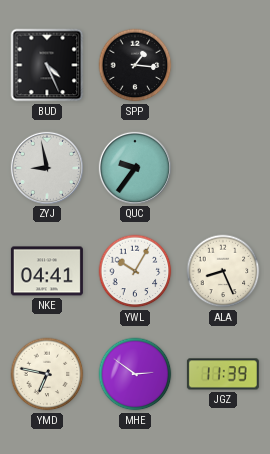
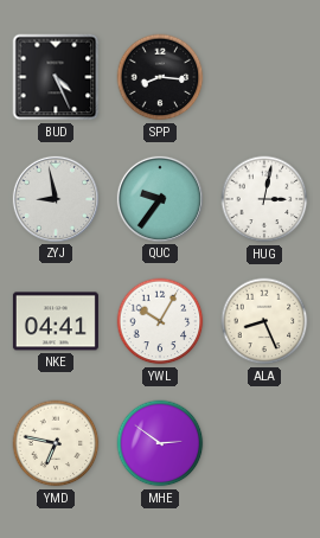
SPP: 1:16 -> 8:16 (160, 77)
HUG: none -> 3:02 (264, 199)
JGZ: 11:39 -> none (223, 374)
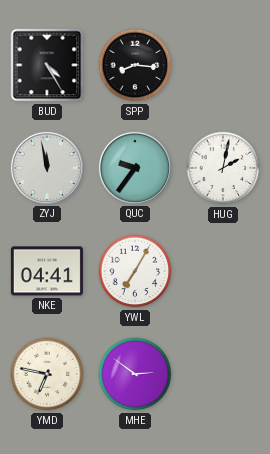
BUD: 4:26 -> 4:25 (47, 65)
ZYJ: 8:58 -> 11:58 (47, 168)
HUG: 3:02 -> 2:02 (223, 168)
YWL: 10:05 -> 7:05 (135, 271)
ALA: 8:26 -> none (264, 321)
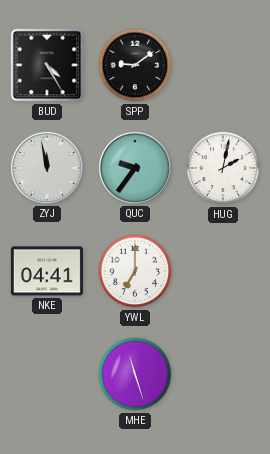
SPP: 8:16 -> 9:09 (135, 65)
YWL: 7:05 -> 7:00 (135, 271)
YMD: 6:47 -> none (47, 374)
MHE: 2:51 -> 11:27 (135, 374)
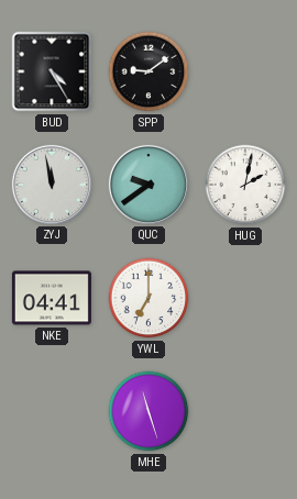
QUC: 9:36 -> 9:39 (148, 185)
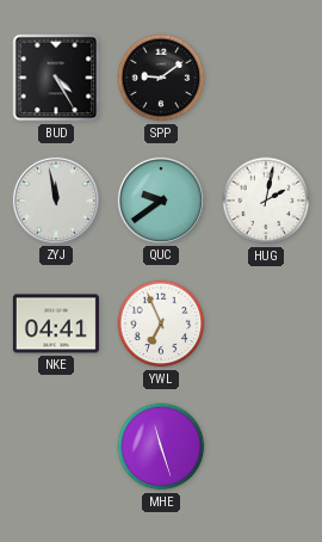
YWL: 7:00 -> 6:56 (161, 324)
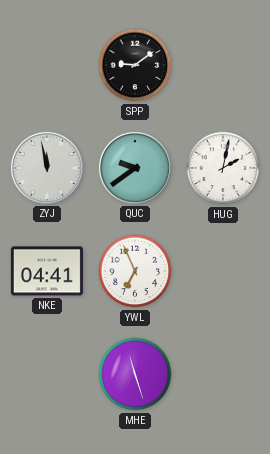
BUD: 4:25 -> none (56, 78)
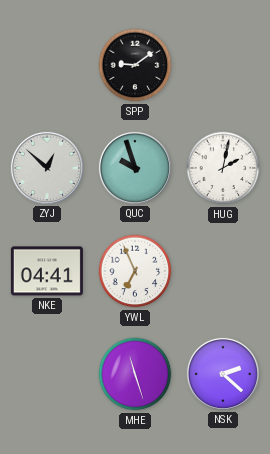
ZYJ: 11:58 -> 12:52 (47, 168)
QUC: 9:39 -> 9:57 (135, 168)
NSK: none -> 2:22 (223, 374)
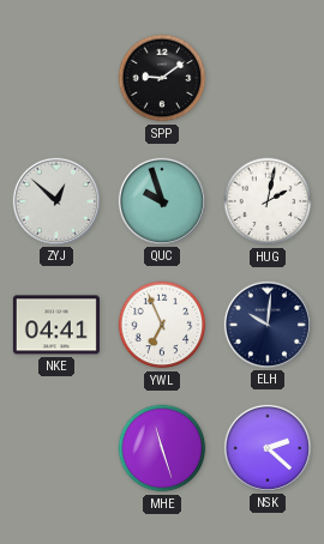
ELH: none -> 10:01 (268, 325)
